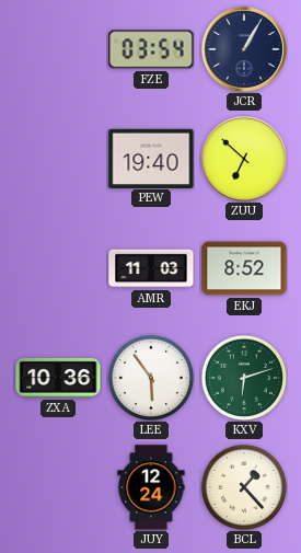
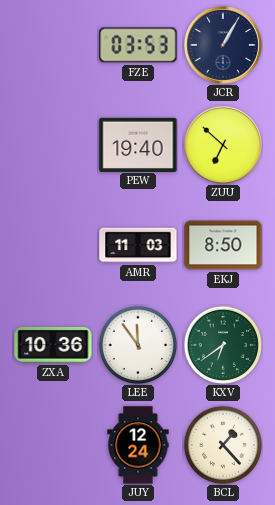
FZE: 03:54 -> 03:53 (138, 45)
EKJ: 8:52 -> 8:50 (223, 245)
LEE: 5:54 -> 11:54 (137, 344)
KXV: 6:12 -> 6:39 (222, 344)
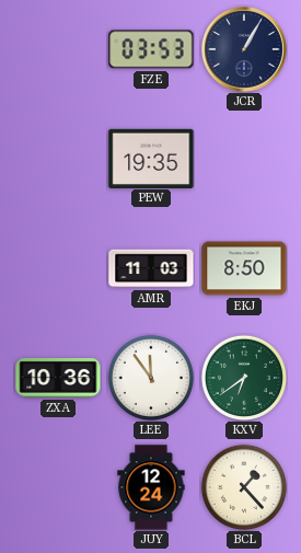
PEW: 19:40 -> 19:35 (151, 158)
ZUU: 6:52 -> none (223, 145)
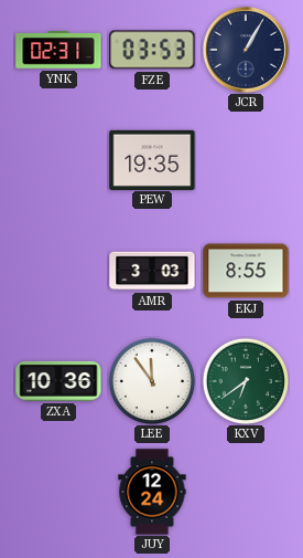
YNK: none -> 02:31 (58, 50)
AMR: 11:03 -> 3:03 (152, 271)
EKJ: 8:50 -> 8:55 (246, 271)
BCL: 1:23 -> none (243, 486)
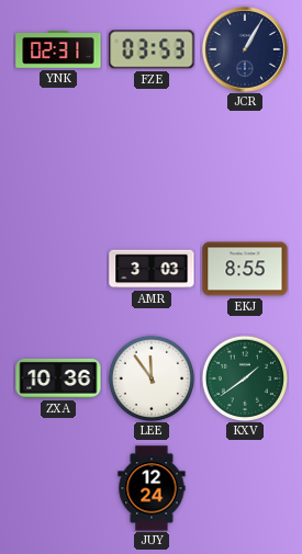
PEW: 19:35 -> none (152, 159)
KXV: 6:39 -> 1:39 (244, 377)
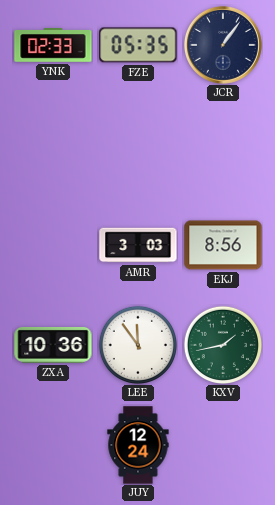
YNK: 02:31 -> 02:33 (53, 45)
FZE: 03:53 -> 05:35 (138, 45)
JCR: 1:05 -> 1:06 (223, 45)
EKJ: 8:55 -> 8:56 (223, 245)
KXV: 1:39 -> 1:43 (222, 344)
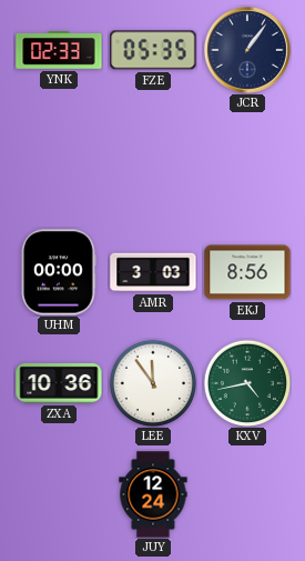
UHM: none -> 00:00 (59, 272)
KXV: 1:43 -> 4:43 (246, 382)
